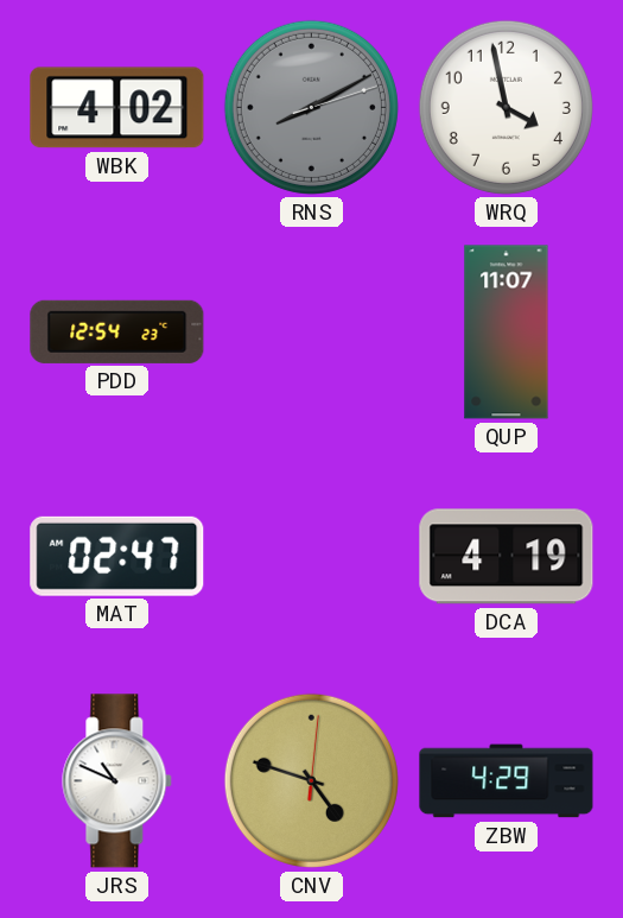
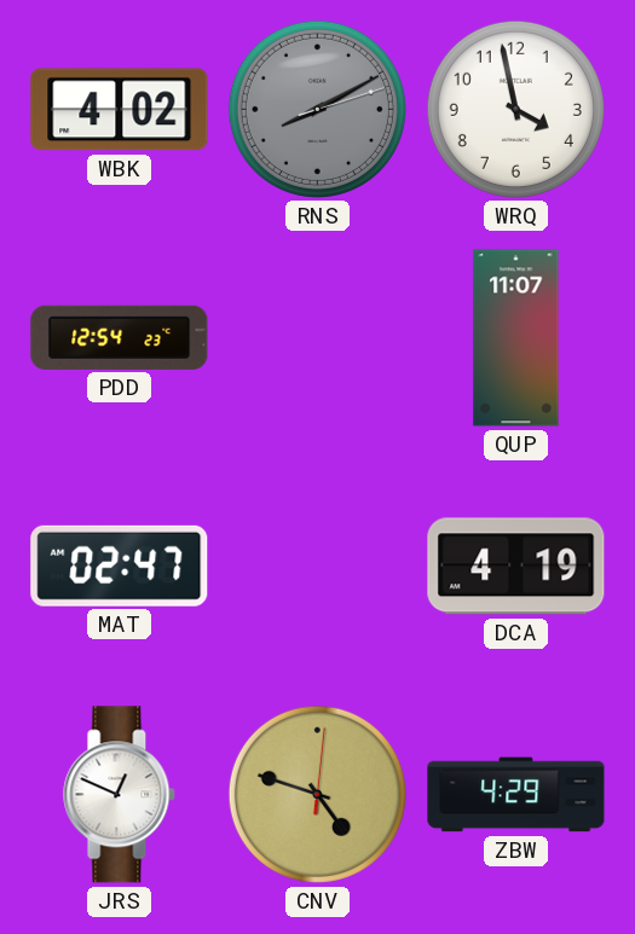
JRS: 10:49 -> 12:49 (120, 795)
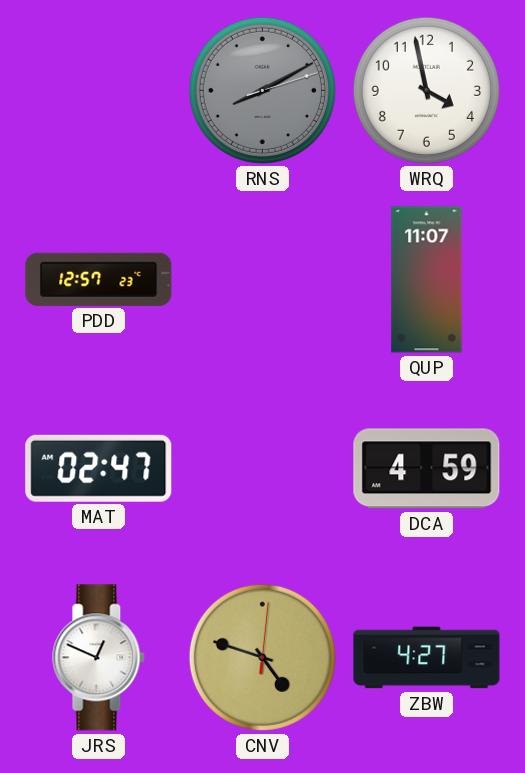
WBK: 4:02 -> none (120, 110)
PDD: 12:54 -> 12:57 (99, 279)
DCA: 4:19 -> 4:59 (427, 469)
ZBW: 4:29 -> 4:27 (427, 658)
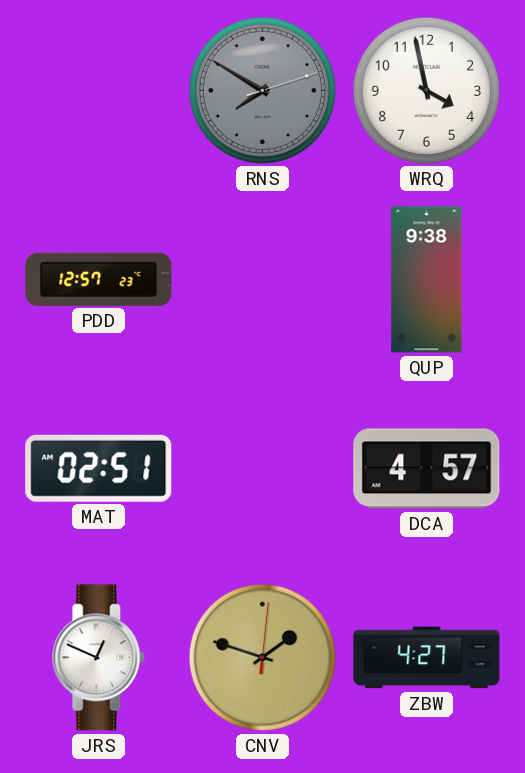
RNS: 8:10 -> 7:50 (262, 90)
QUP: 11:07 -> 9:38 (427, 280)
MAT: 02:47 -> 02:51 (99, 468)
DCA: 4:59 -> 4:57 (427, 469)
CNV: 4:48 -> 1:48 (262, 657)
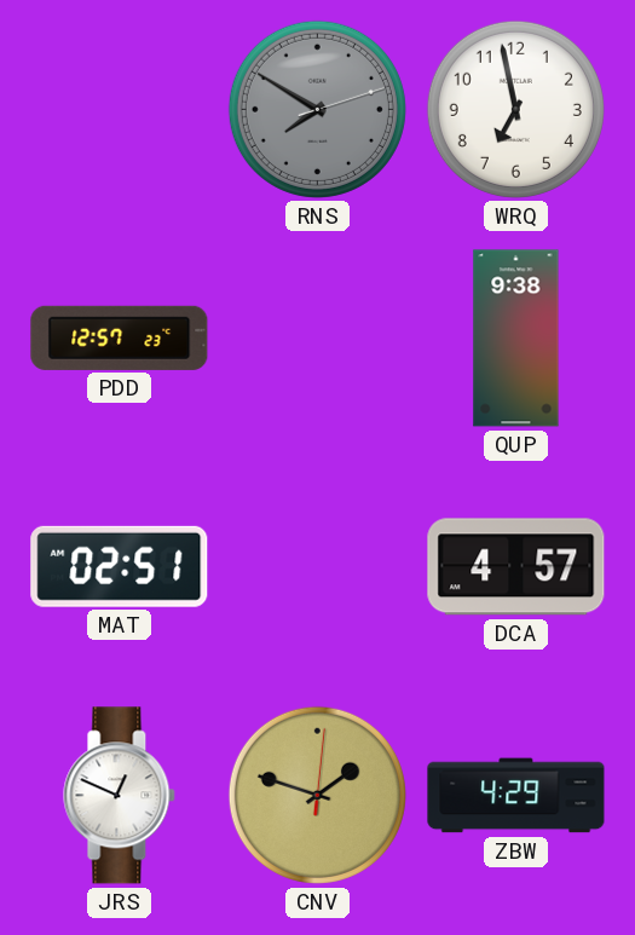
WRQ: 3:58 -> 6:58 (515, 109)
ZBW: 4:27 -> 4:29 (516, 796)
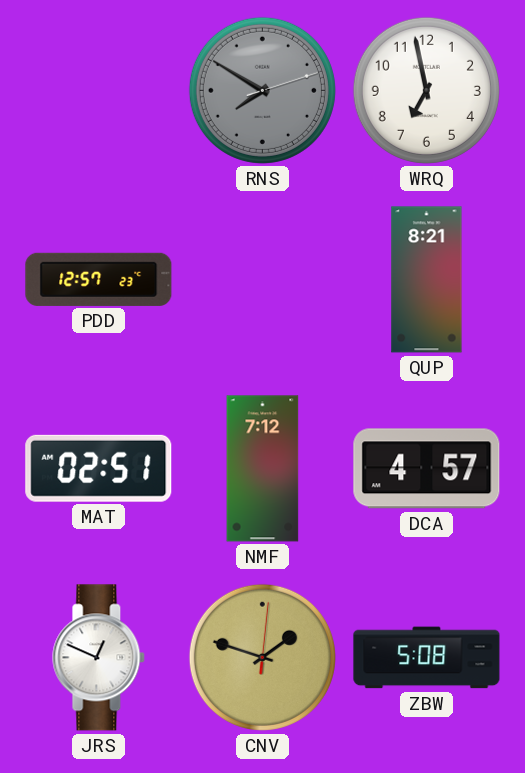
QUP: 9:38 -> 8:21 (427, 280)
NMF: none -> 7:12 (263, 469)
ZBW: 4:29 -> 5:08 (427, 658)
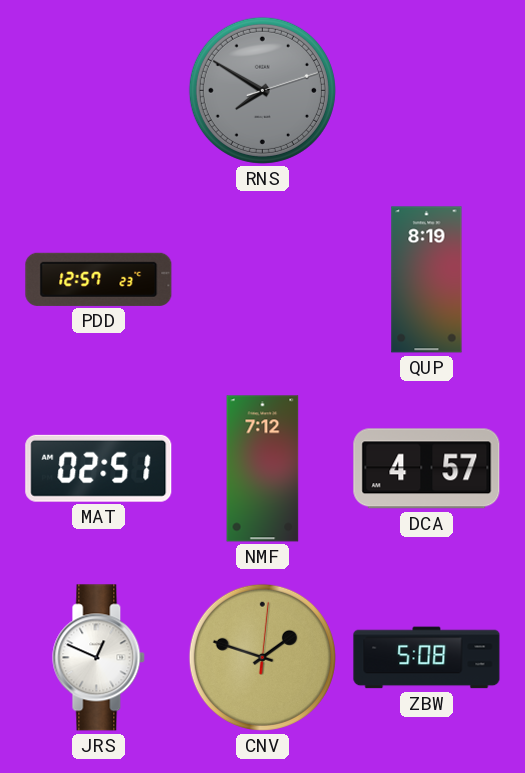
WRQ: 6:58 -> none (426, 90)
QUP: 8:21 -> 8:19 (427, 280)
